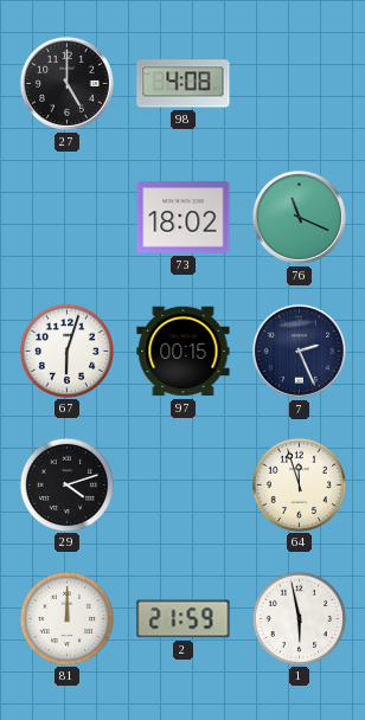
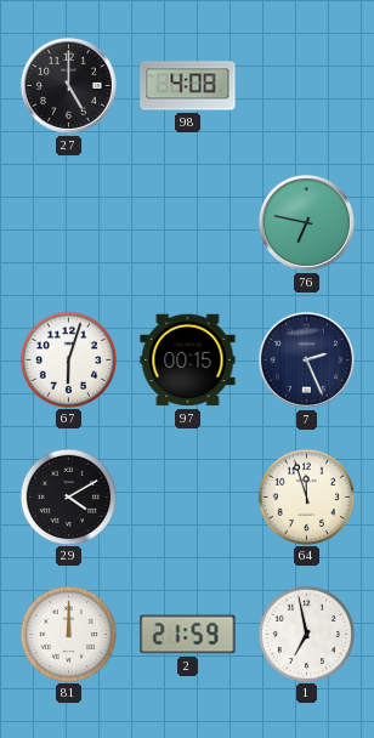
73: 18:02 -> none (184, 218)
76: 11:19 -> 6:47 (306, 222)
29: 4:12 -> 4:10 (68, 496)
1: 5:58 -> 6:58 (306, 634)
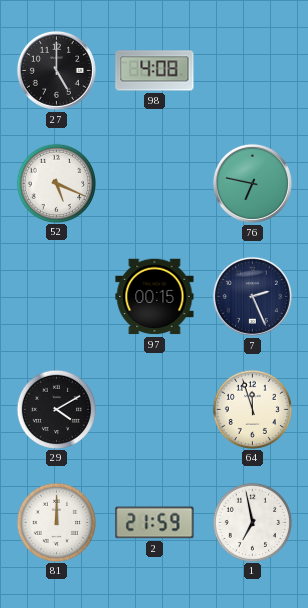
52: none -> 5:19 (56, 183)
67: 6:03 -> none (68, 359)
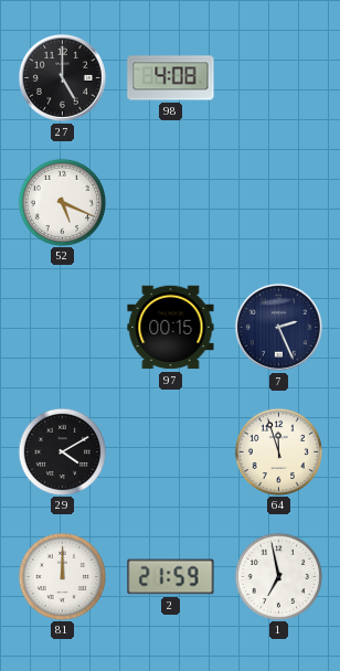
76: 6:47 -> none (252, 183)
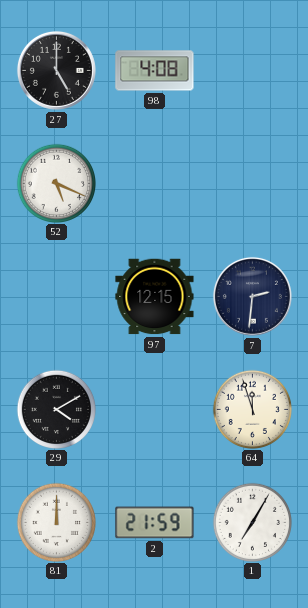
97: 00:15 -> 12:15 (155, 297)
7: 2:26 -> 2:31 (252, 296)
1: 6:58 -> 7:05 (252, 522)
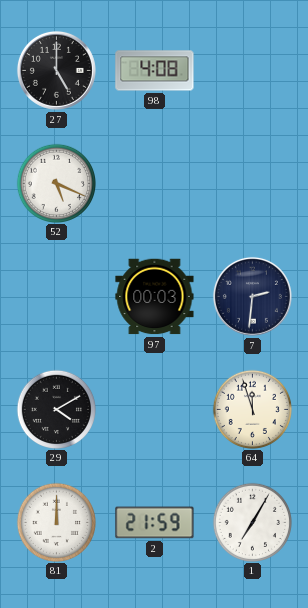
97: 12:15 -> 00:03 (155, 297)
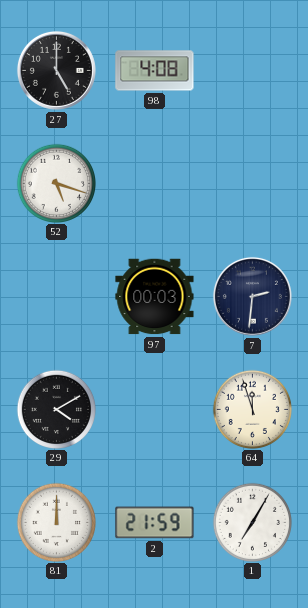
52: 5:19 -> 5:18 (56, 183)
